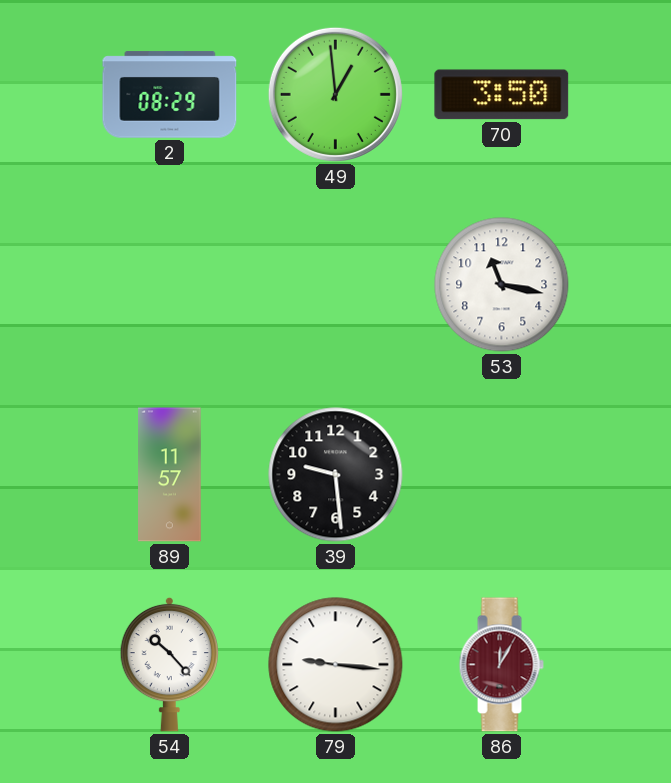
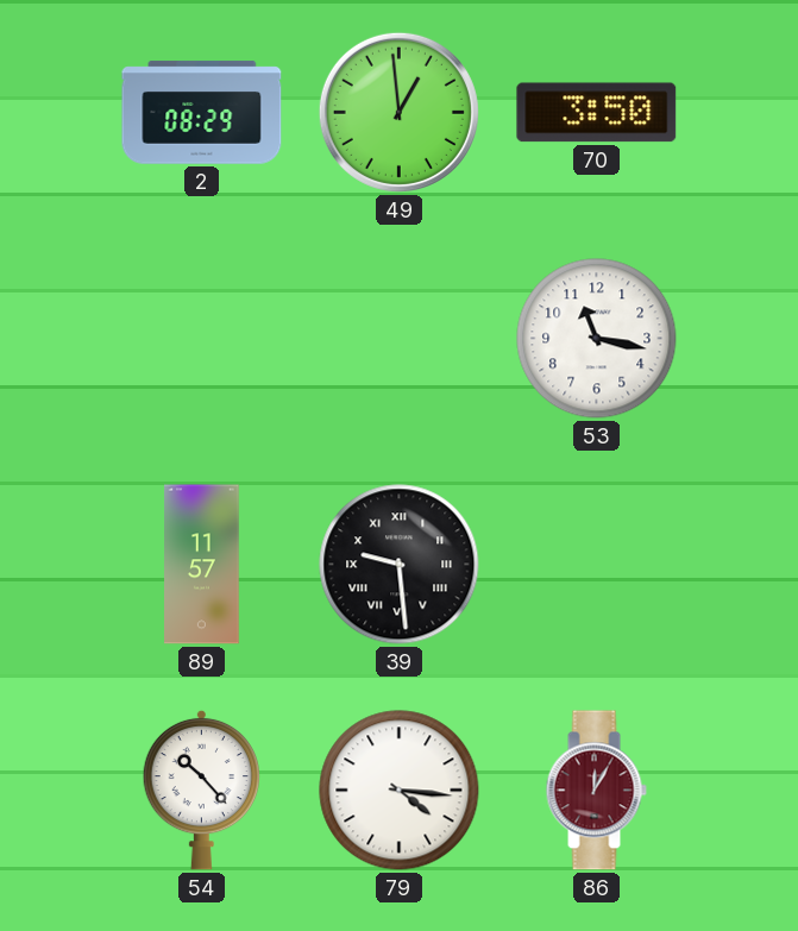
39 numerals: Arabic -> Roman (400, 565)
79: 9:16 -> 4:16 (400, 791)
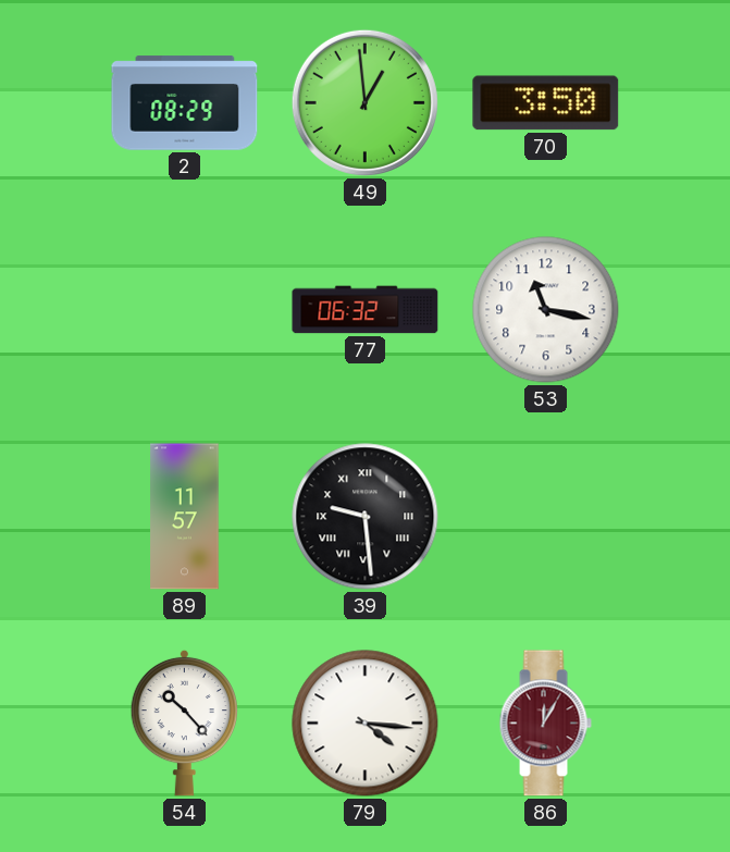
77: none -> 06:32 (366, 310)
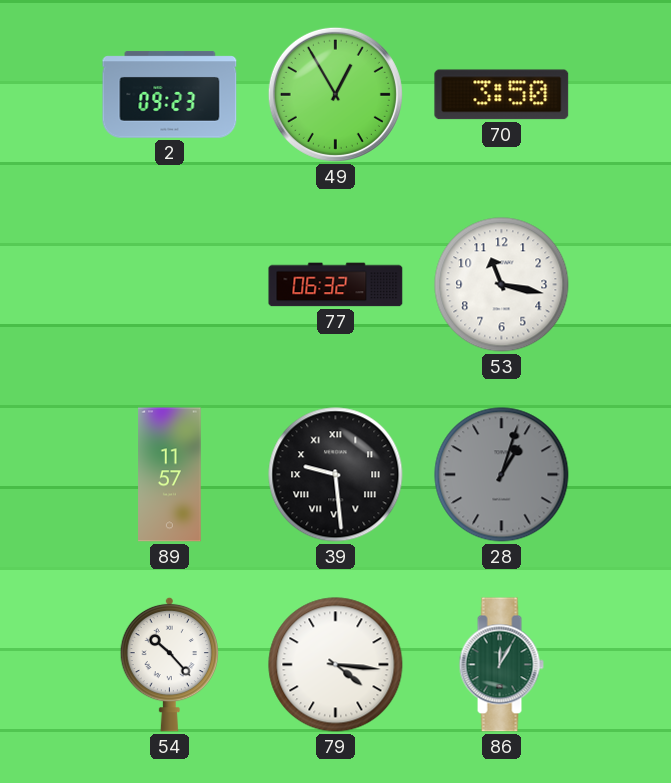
2: 08:29 -> 09:23 (170, 95)
49: 12:59 -> 12:55 (335, 94)
28: none -> 1:03 (502, 475)
86 dial: burgundy -> green (501, 665)
